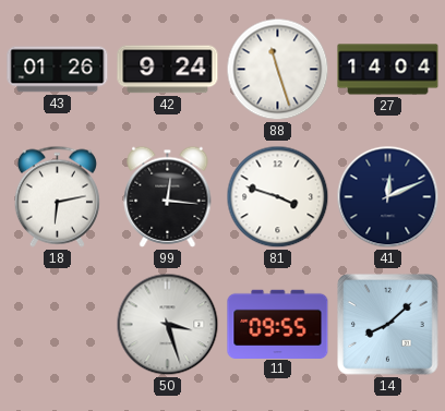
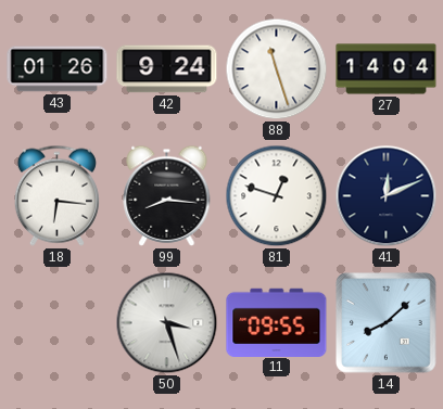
18: 6:13 -> 6:16 (56, 195)
99: 12:16 -> 8:16 (167, 195)
81: 3:48 -> 12:48 (277, 196)
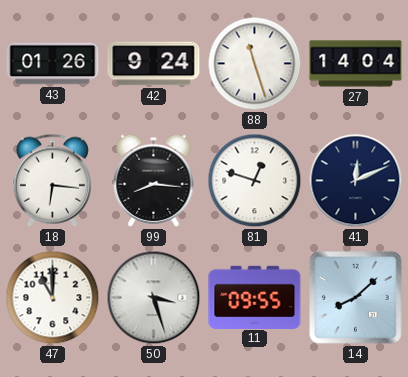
47: none -> 11:00 (53, 298)
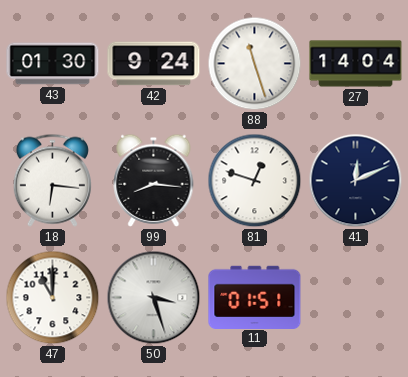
43: 01:26 -> 01:30 (53, 64)
11: 09:55 -> 01:51 (255, 297)
14: 8:08 -> none (356, 298)
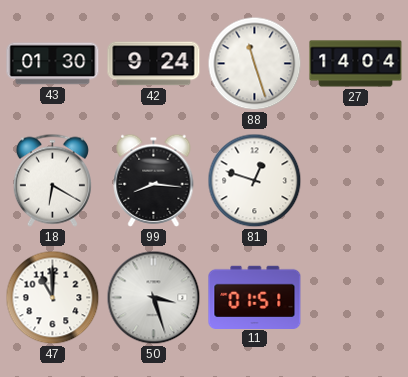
18: 6:16 -> 6:20 (52, 180)
41: 12:11 -> none (356, 181)
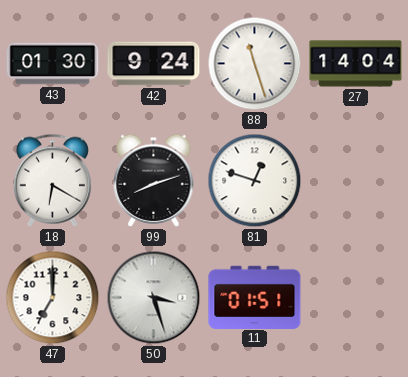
99: 8:16 -> 8:12 (154, 180)
47: 11:00 -> 7:00 (53, 298)
